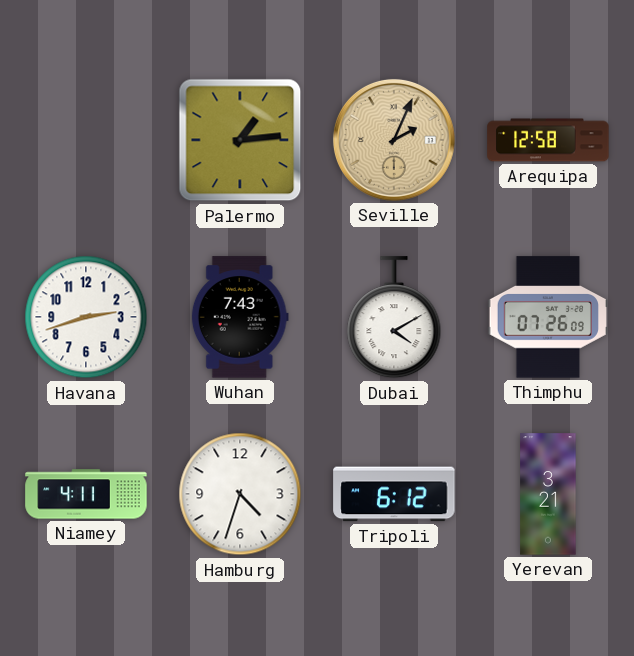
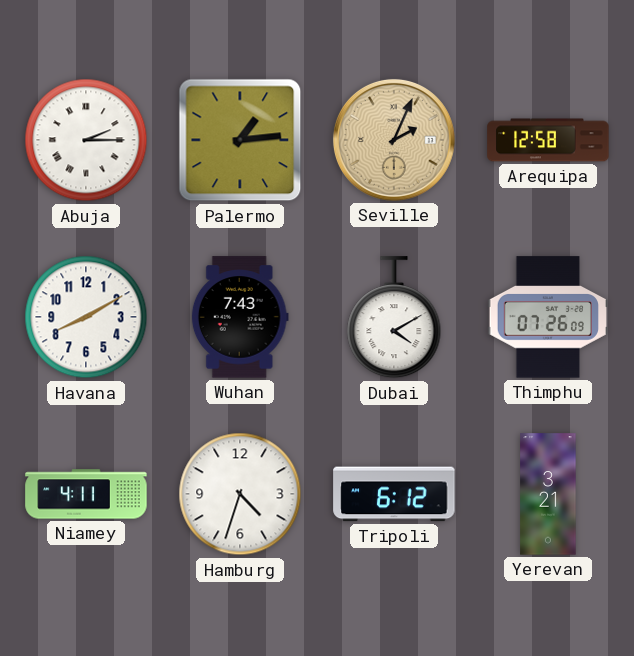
Abuja: none -> 2:15 (86, 140)
Havana: 2:42 -> 8:10 (86, 317)
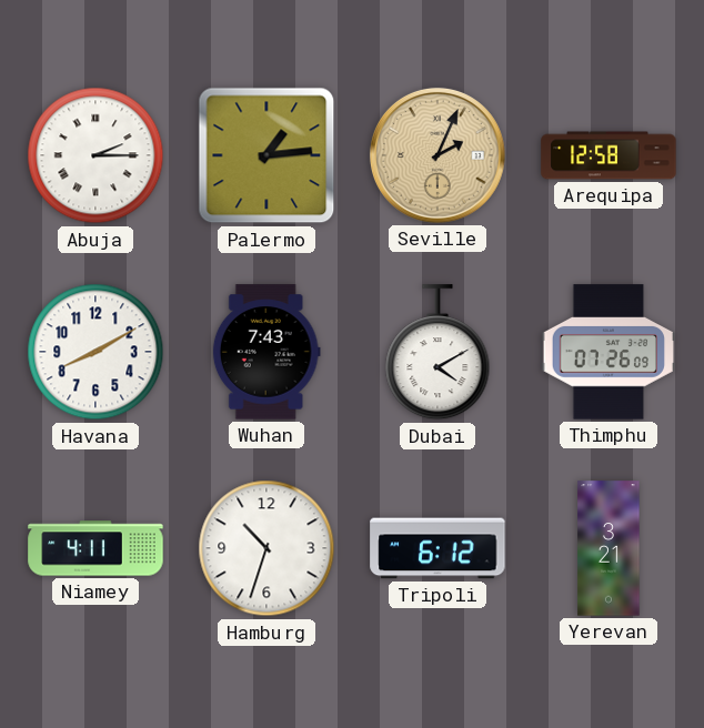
Hamburg: 4:33 -> 10:33 (266, 548)
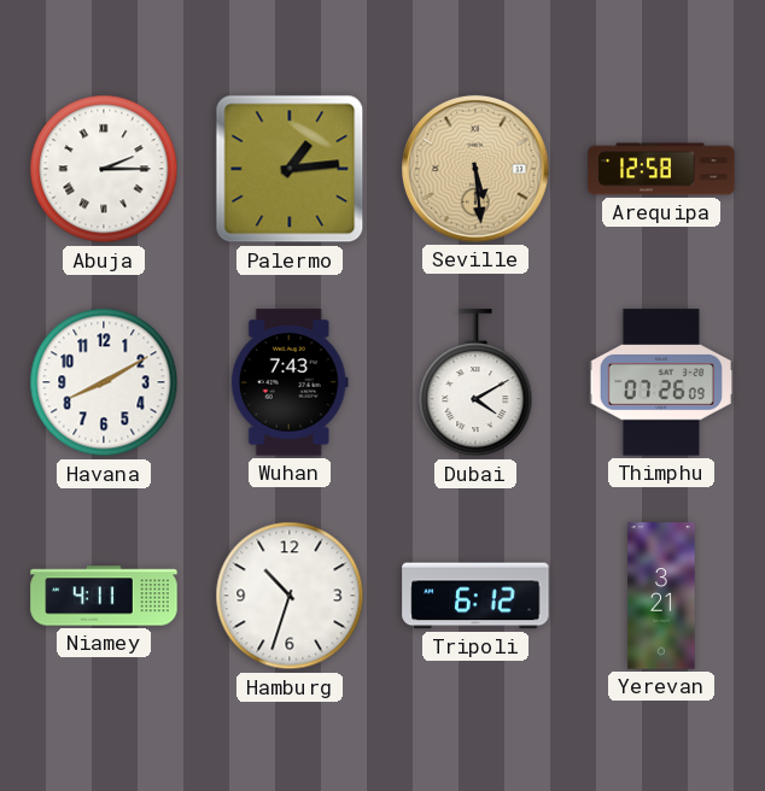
Seville: 2:04 -> 5:29 (475, 169)
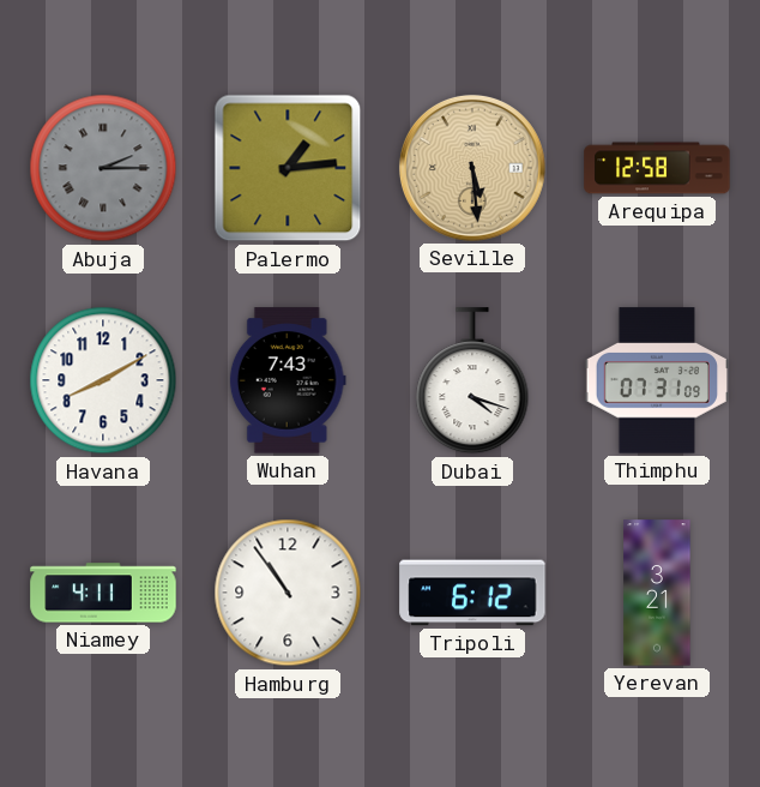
Abuja dial: white -> grey (103, 168)
Dubai: 4:10 -> 4:18 (472, 382)
Thimphu: 07:26 -> 07:31 (657, 380)
Hamburg: 10:33 -> 10:54 (288, 593)
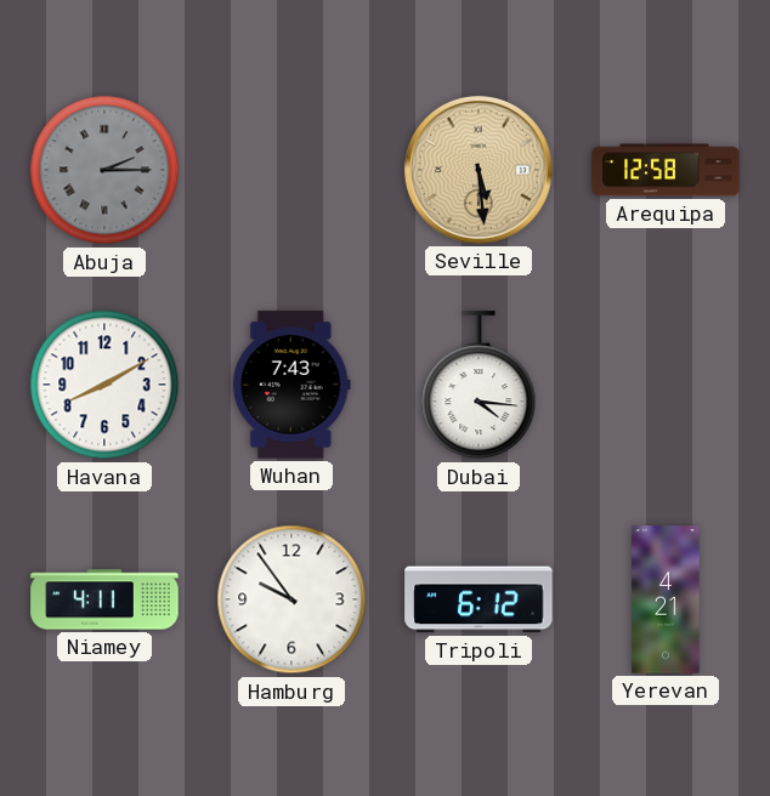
Palermo: 1:14 -> none (288, 168)
Dubai: 4:18 -> 4:16 (479, 386)
Thimphu: 07:31 -> none (657, 380)
Hamburg: 10:54 -> 9:54 (291, 599)
Yerevan: 3:21 -> 4:21 (666, 599)
